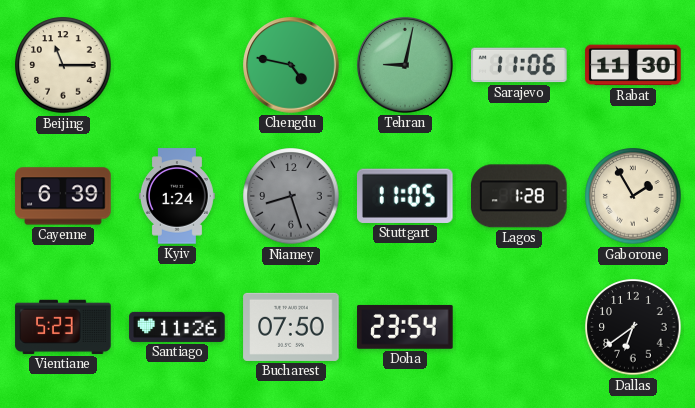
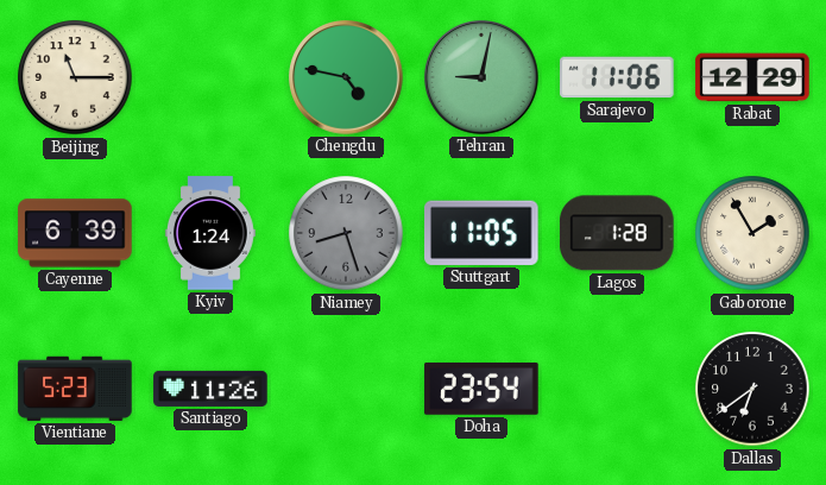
Rabat: 11:30 -> 12:29 (752, 77)
Bucharest: 07:50 -> none (291, 327)
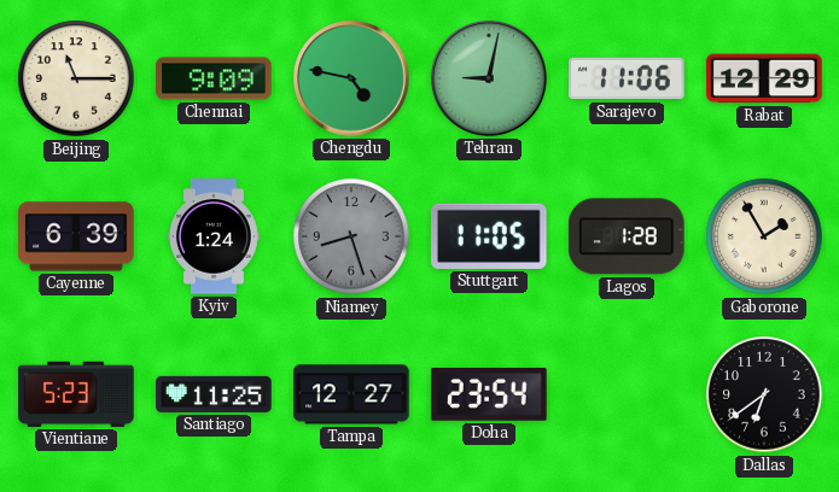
Chennai: none -> 9:09 (214, 78)
Santiago: 11:26 -> 11:25 (214, 394)
Tampa: none -> 12:27 (351, 394)
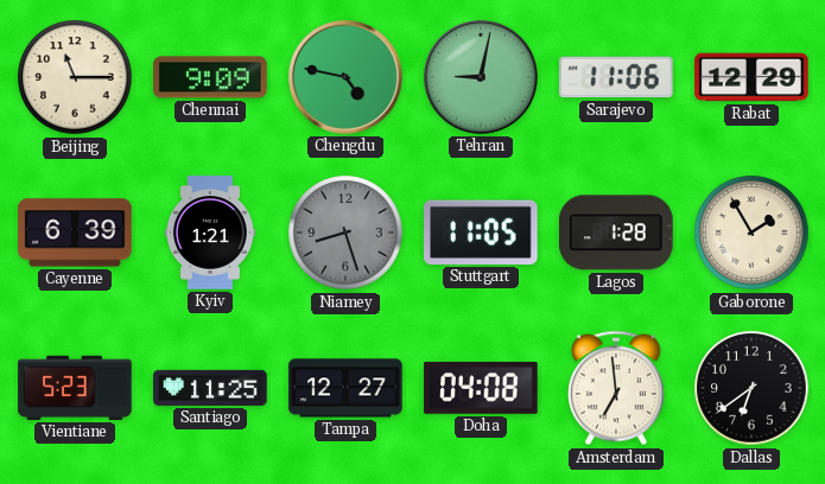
Kyiv: 1:24 -> 1:21 (210, 233)
Doha: 23:54 -> 04:08 (481, 388)
Amsterdam: none -> 6:59 (616, 388)
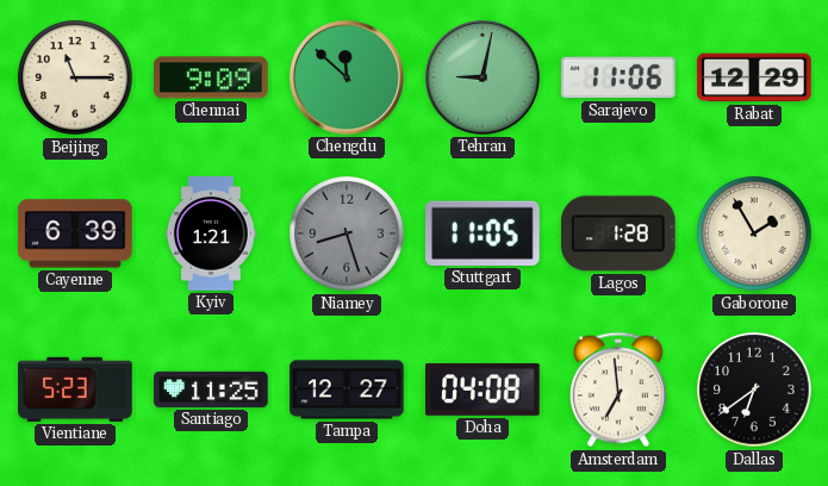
Chengdu: 4:47 -> 11:52 (348, 79)
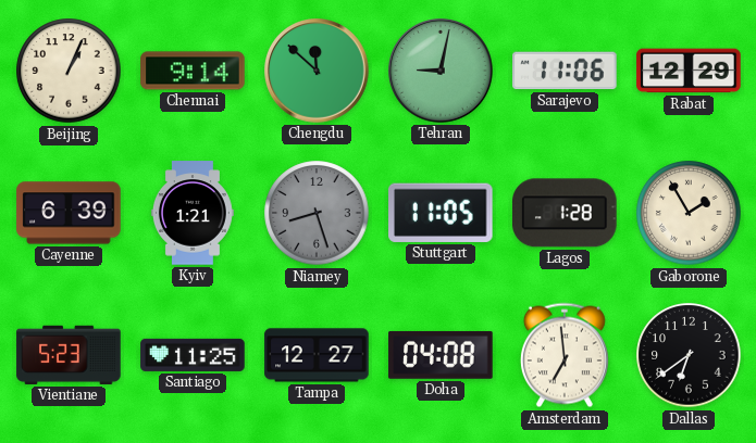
Beijing: 11:15 -> 1:04 (69, 71)
Chennai: 9:09 -> 9:14 (193, 71)
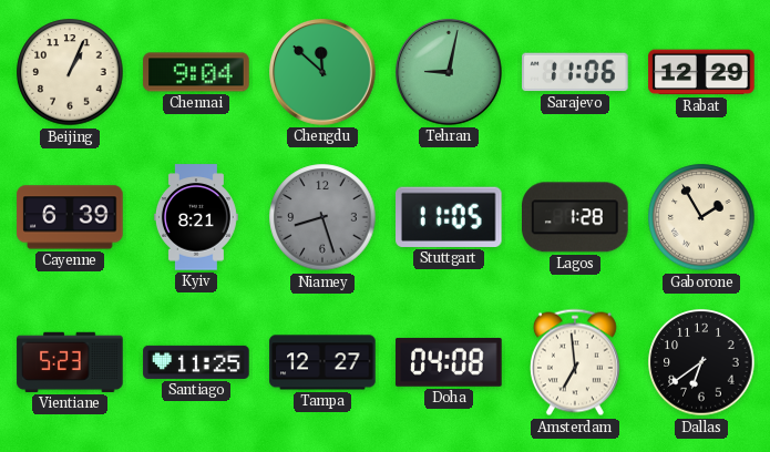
Chennai: 9:14 -> 9:04 (196, 72)
Kyiv: 1:21 -> 8:21 (196, 217)
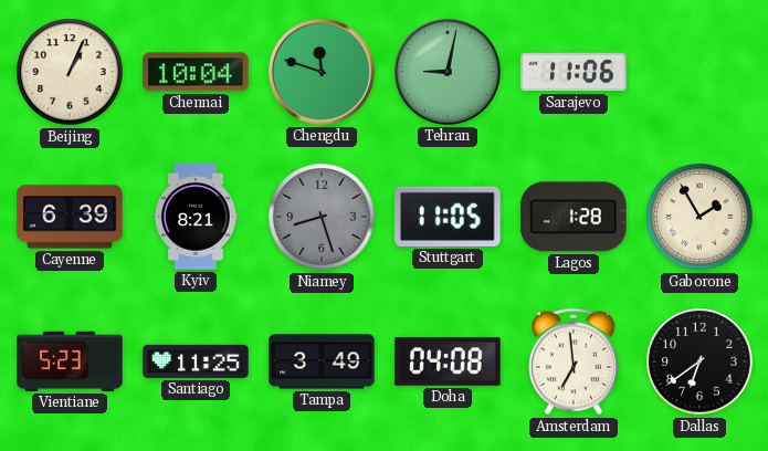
Chennai: 9:04 -> 10:04 (196, 72)
Chengdu: 11:52 -> 11:48 (323, 73)
Rabat: 12:29 -> none (701, 72)
Tampa: 12:27 -> 3:49 (322, 361)
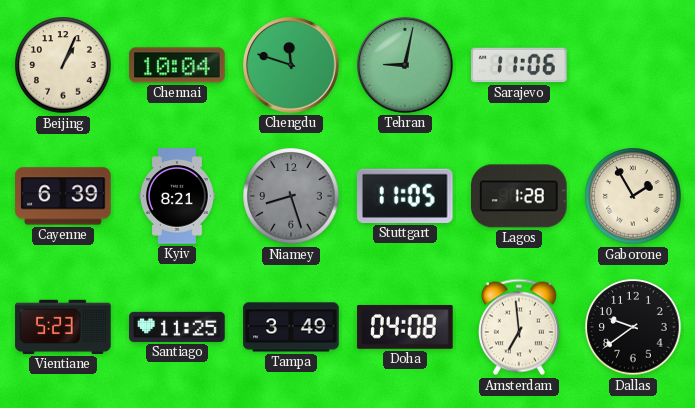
Dallas: 6:39 -> 9:39 (633, 327)
